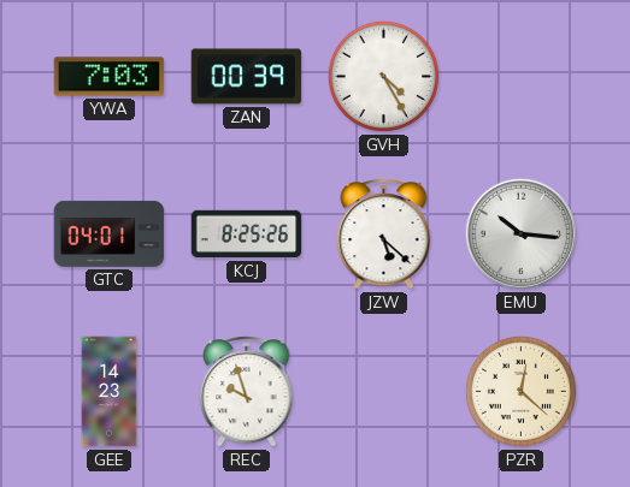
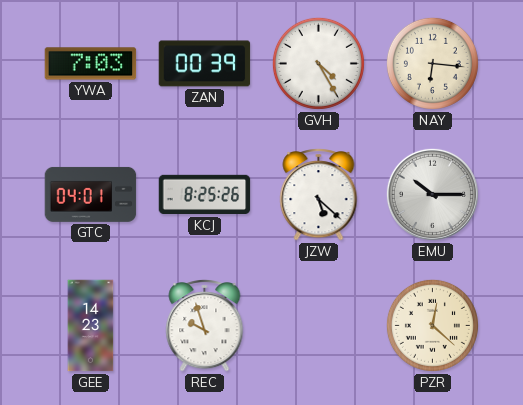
NAY: none -> 6:16 (432, 63)
EMU: 10:16 -> 10:15 (432, 194)
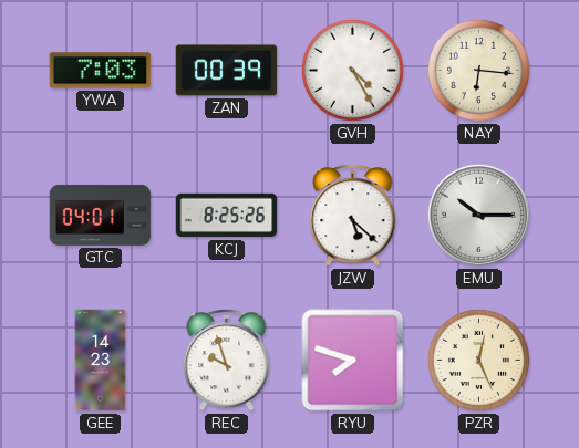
RYU: none -> 7:48 (353, 361)
PZR: 12:22 -> 12:26 (478, 360)
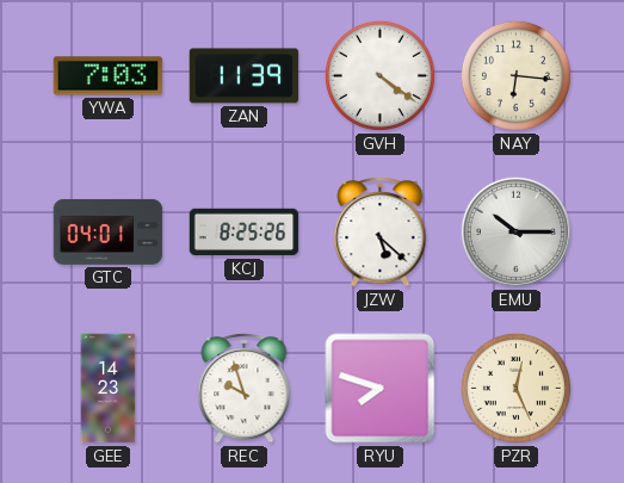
ZAN: 00:39 -> 11:39 (245, 76)
GVH: 4:25 -> 4:21 (379, 75)
